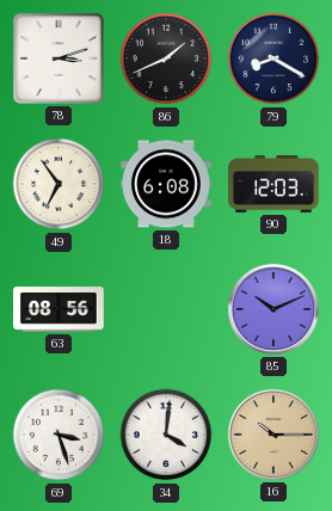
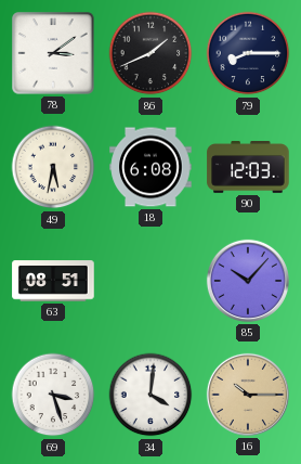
78: 3:12 -> 3:09 (53, 53)
79: 8:20 -> 8:15 (248, 53)
49: 6:54 -> 5:32 (53, 167)
63: 08:56 -> 08:51 (53, 281)
85: 10:11 -> 10:07 (248, 281)
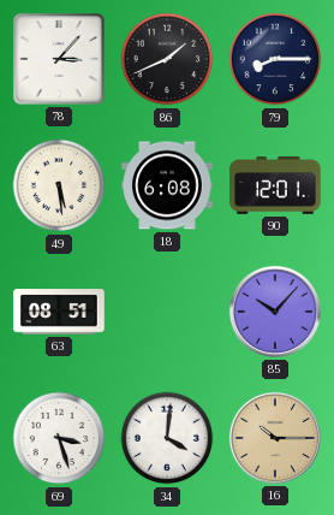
78: 3:09 -> 3:07 (59, 59)
49: 5:32 -> 5:29 (59, 185)
90: 12:03 -> 12:01 (275, 187)
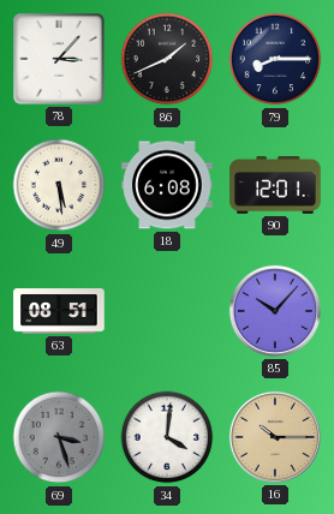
69 dial: white -> grey (59, 437)
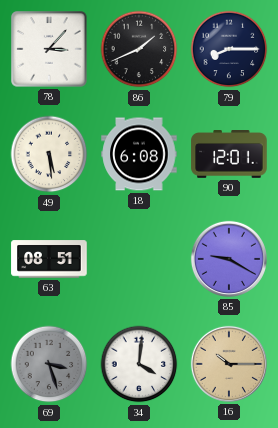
85: 10:07 -> 9:20 (229, 259)
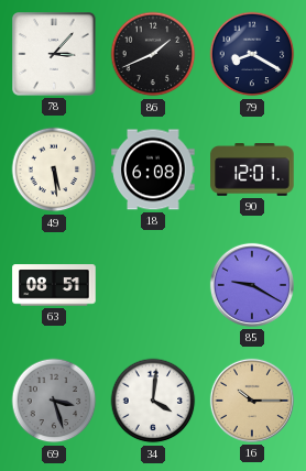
79: 8:15 -> 8:20 (252, 54)
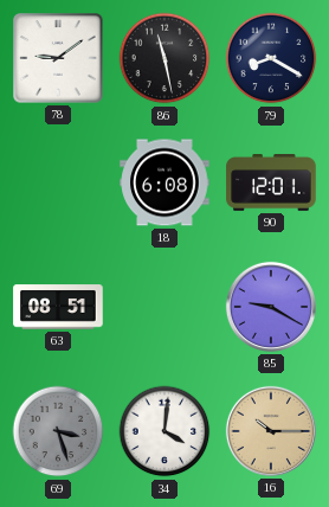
78: 3:07 -> 9:09 (58, 58)
86: 1:41 -> 11:28 (164, 58)
49: 5:29 -> none (54, 169)
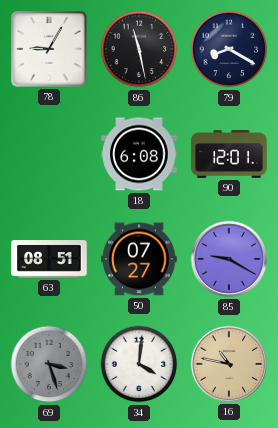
78: 9:09 -> 9:05 (49, 49)
50: none -> 07:27 (139, 259)
16: 10:15 -> 10:47 (229, 364)
